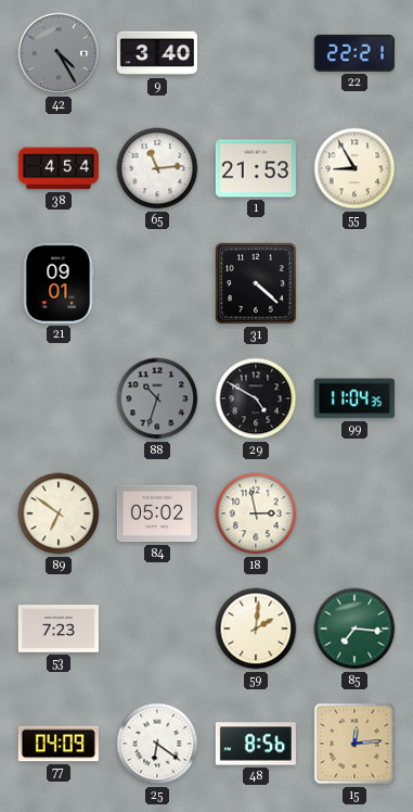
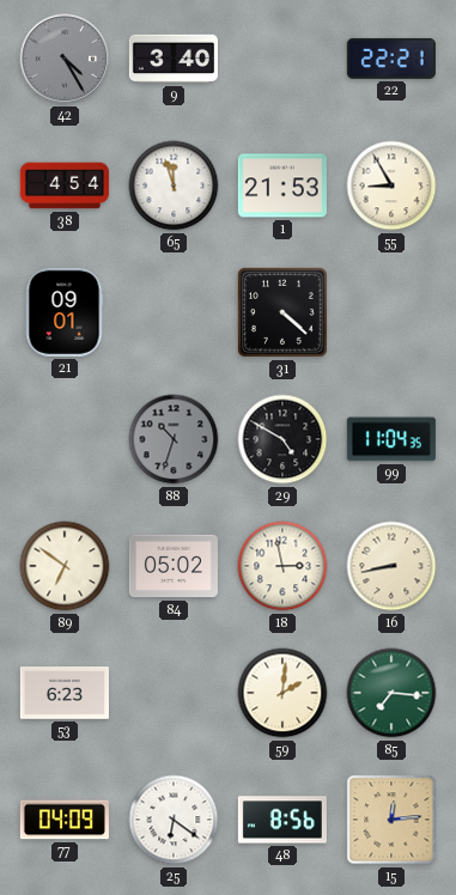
65: 11:14 -> 11:57 (174, 185)
16: none -> 8:43 (391, 566)
53: 7:23 -> 6:23 (65, 693)
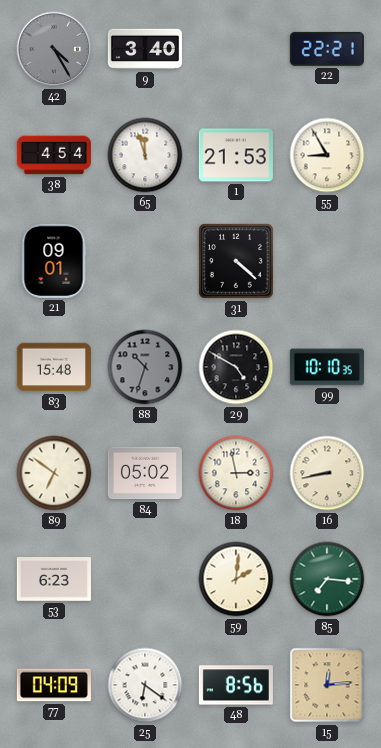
83: none -> 15:48 (54, 367)
99: 11:04 -> 10:10 (327, 367)
